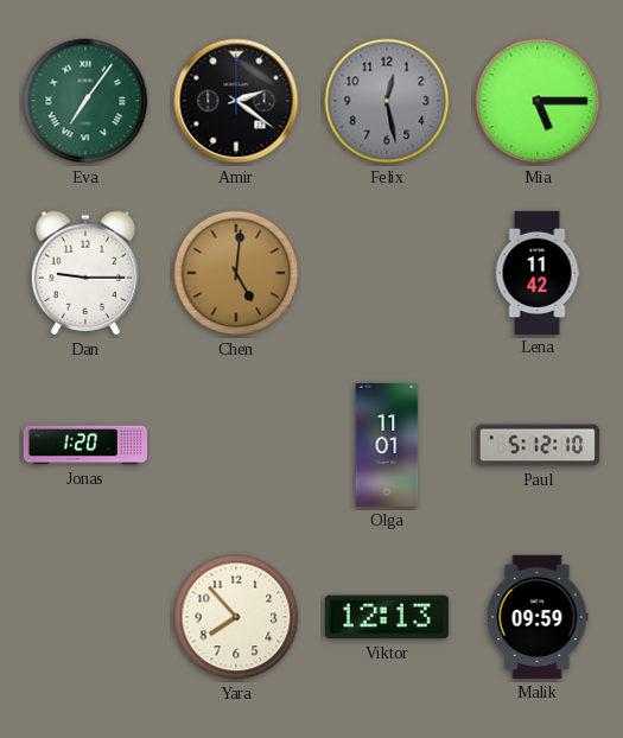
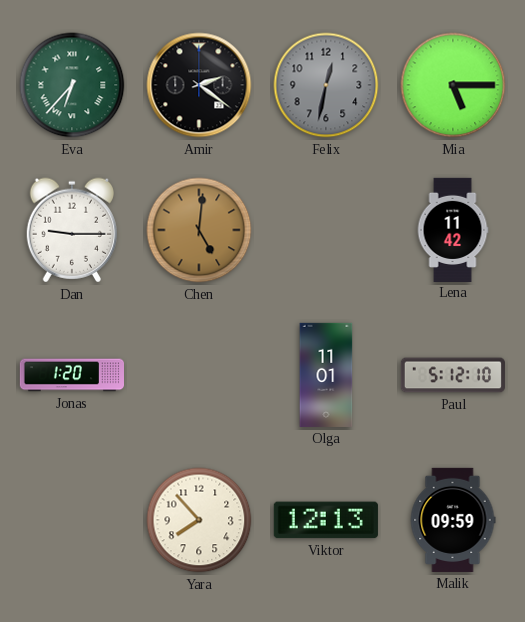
Eva: 7:06 -> 6:37 (72, 85)
Felix: 12:28 -> 12:32 (326, 85)
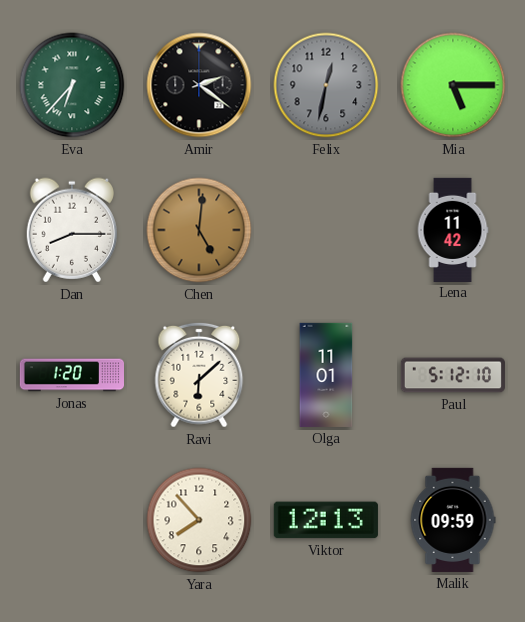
Dan: 9:15 -> 8:15 (71, 230)
Ravi: none -> 6:08 (199, 375)
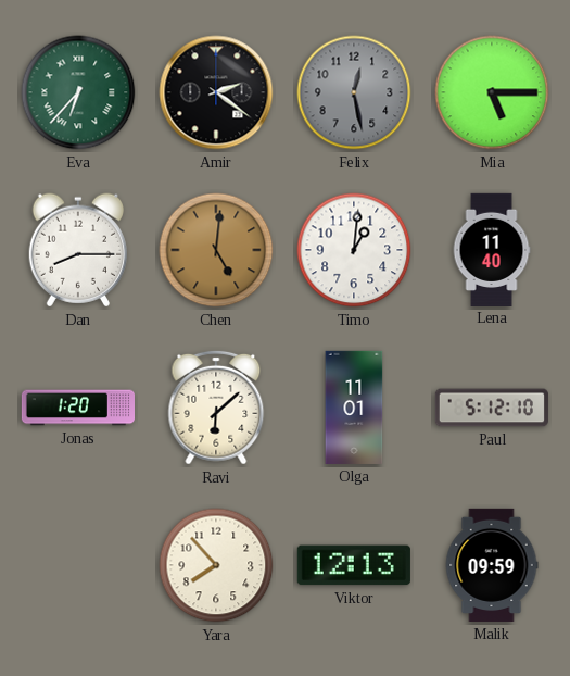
Felix: 12:32 -> 12:28 (354, 92)
Timo: none -> 1:01 (354, 250)
Lena: 11:42 -> 11:40 (492, 249)
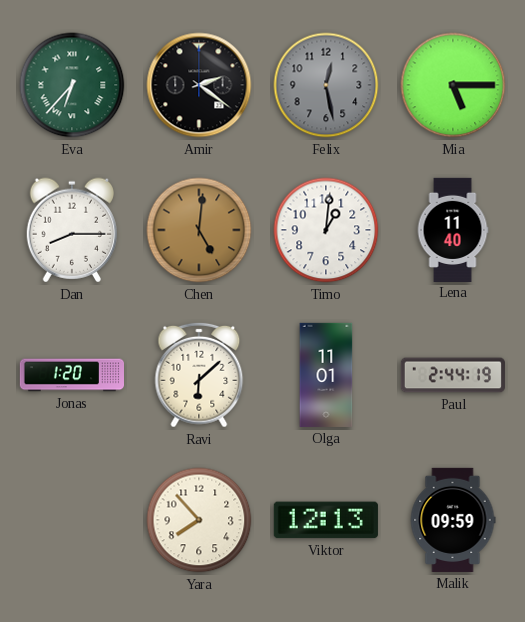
Paul: 5:12 -> 2:44 (453, 375)
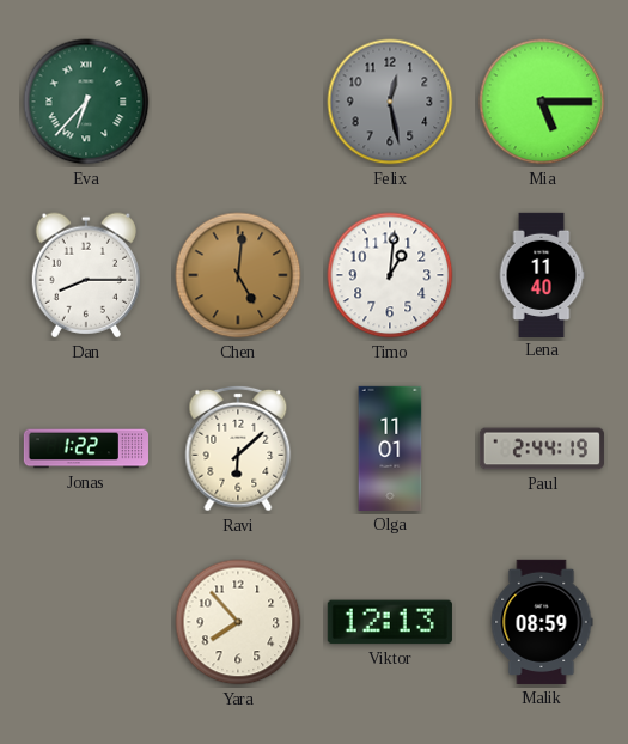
Amir: 2:21 -> none (199, 85)
Jonas: 1:20 -> 1:22 (85, 449)
Malik: 09:59 -> 08:59 (542, 622)
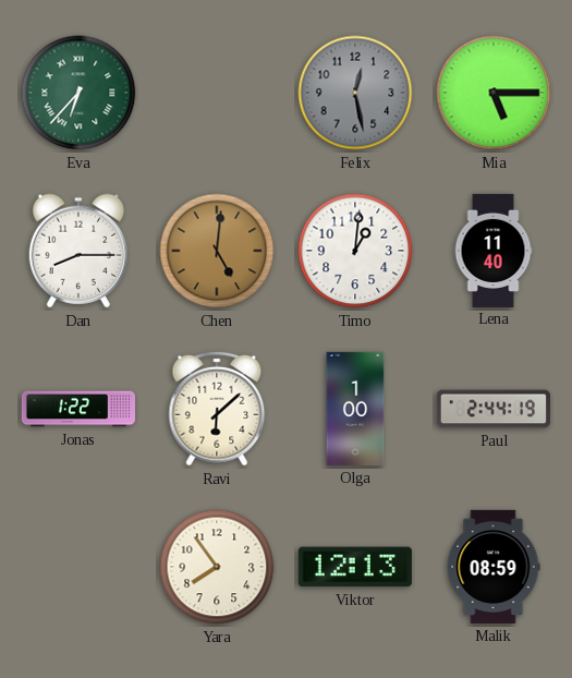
Olga: 11:01 -> 1:00 (355, 409)
Yara: 7:53 -> 7:54 (217, 567)
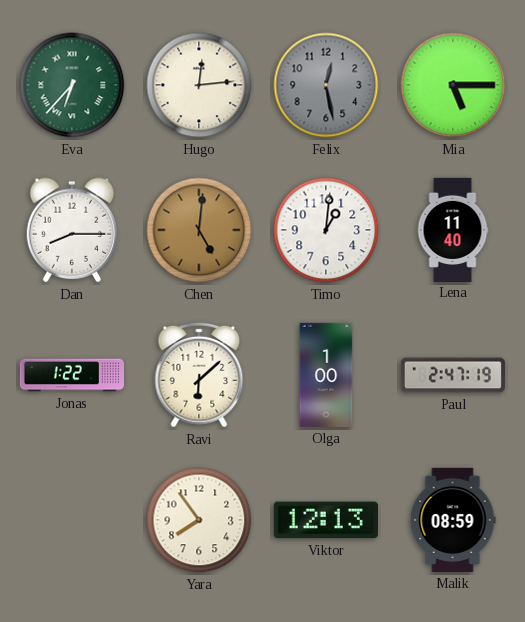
Hugo: none -> 12:14 (199, 85)
Paul: 2:44 -> 2:47 (453, 375)
